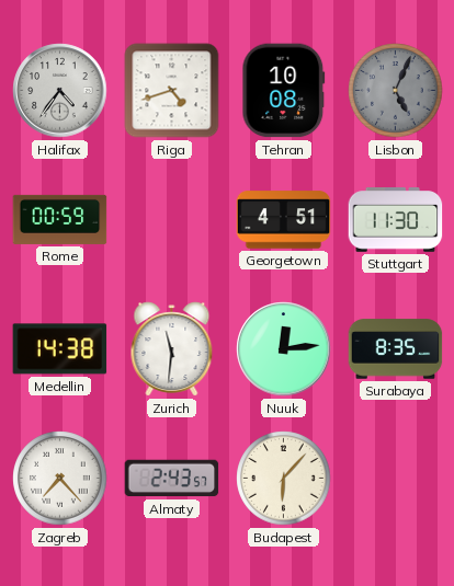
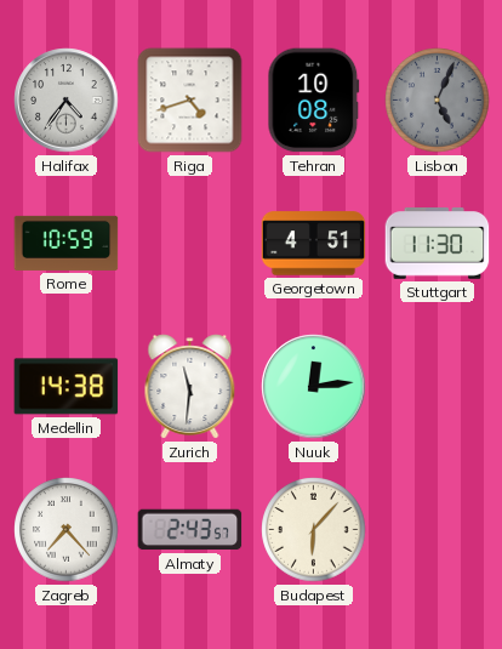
Rome: 00:59 -> 10:59 (67, 243)
Surabaya: 8:35 -> none (396, 349)
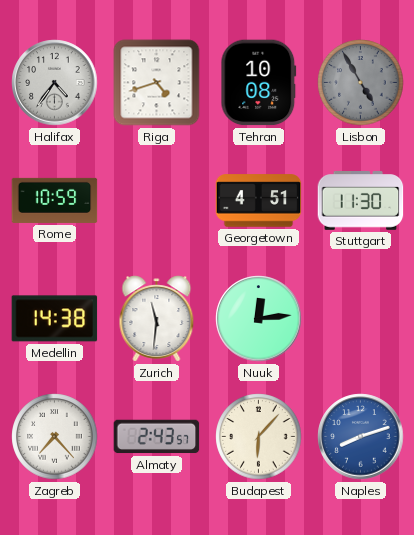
Lisbon: 5:04 -> 4:55 (361, 83)
Naples: none -> 8:12 (361, 437)
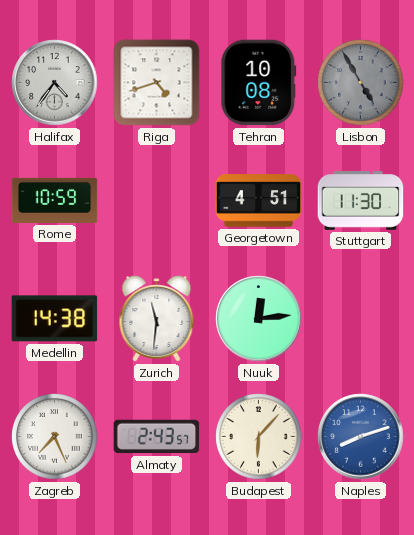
Zagreb: 7:23 -> 7:26 (55, 437)
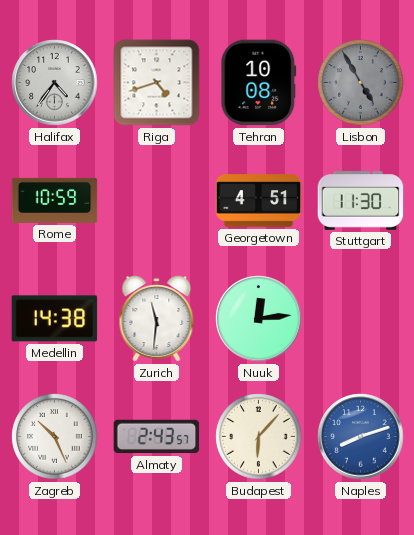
Zagreb: 7:26 -> 10:26 (55, 437)
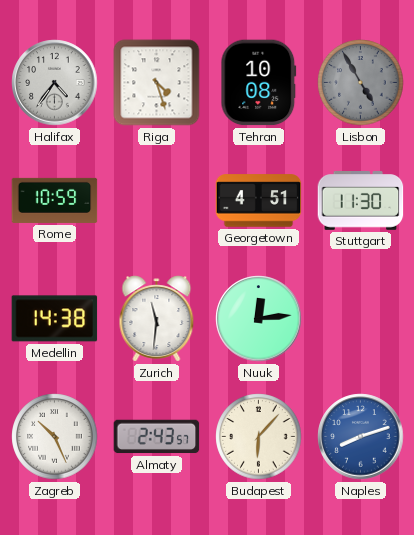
Riga: 4:42 -> 4:27 (157, 83)
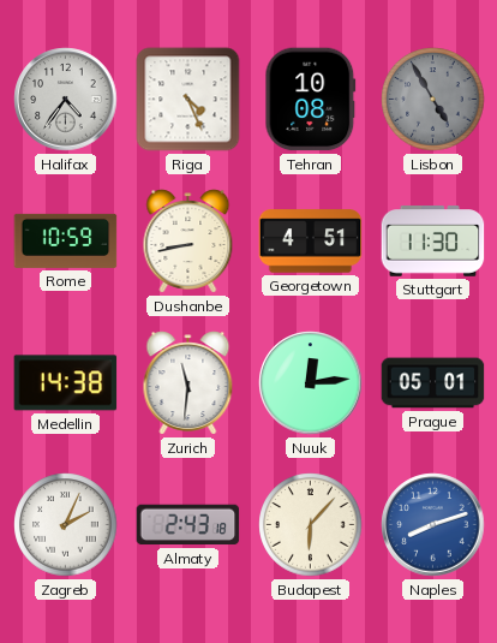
Riga: 4:27 -> 4:26 (188, 100)
Dushanbe: none -> 8:43 (188, 242)
Prague: none -> 05:01 (433, 383)
Zagreb: 10:26 -> 2:04 (66, 525)
Almaty: 2:43:57 -> 2:43:18 (188, 525)
